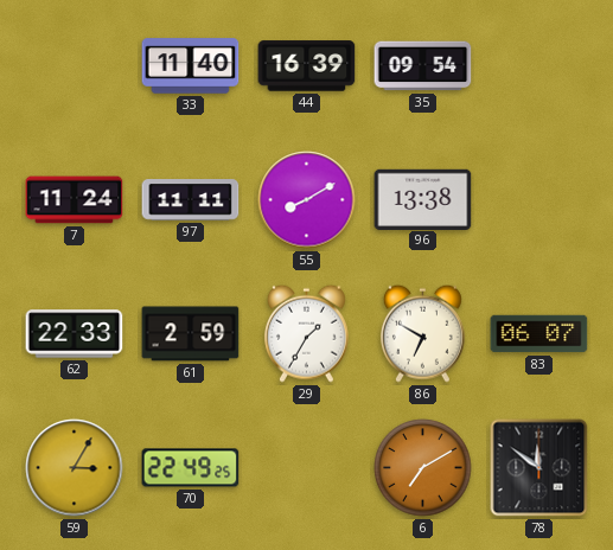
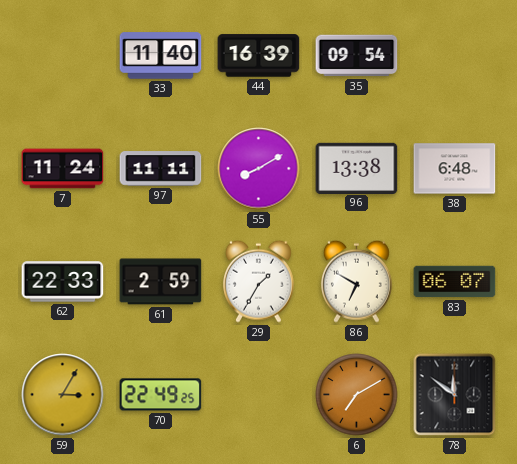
38: none -> 6:48 (455, 169)
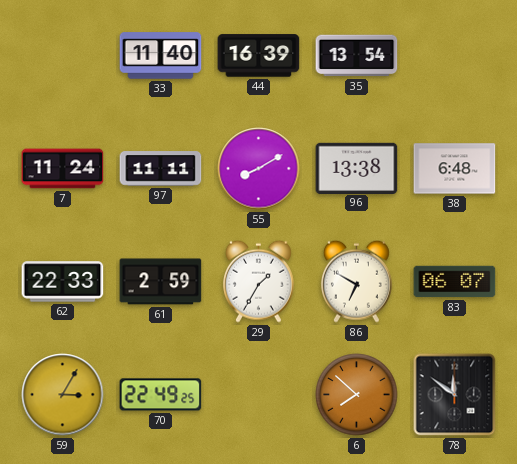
35: 09:54 -> 13:54 (357, 56)
6: 7:10 -> 7:52 (357, 395)
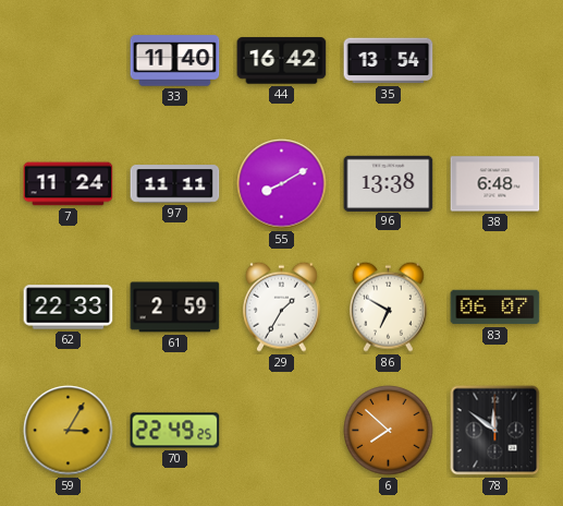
44: 16:39 -> 16:42 (282, 61)
